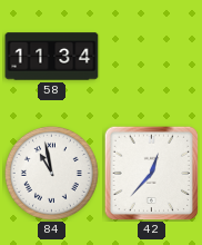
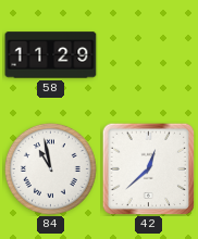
58: 11:34 -> 11:29 (51, 55)
42: 12:37 -> 12:38 (148, 168)
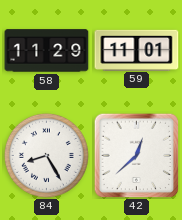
59: none -> 11:01 (137, 50)
84: 10:58 -> 8:25 (46, 155)
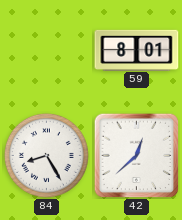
58: 11:29 -> none (47, 51)
59: 11:01 -> 8:01 (137, 50)
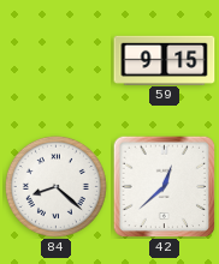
59: 8:01 -> 9:15 (165, 60)
84: 8:25 -> 8:22 (55, 186)
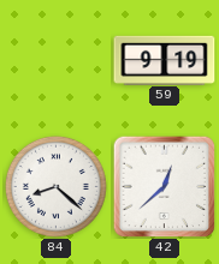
59: 9:15 -> 9:19 (165, 60)
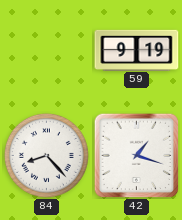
84: 8:22 -> 8:23 (46, 155)
42: 12:38 -> 1:18 (136, 155)
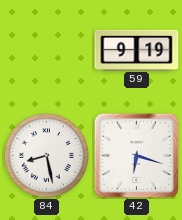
84: 8:23 -> 8:28 (46, 155)
42: 1:18 -> 6:18 (136, 155)
